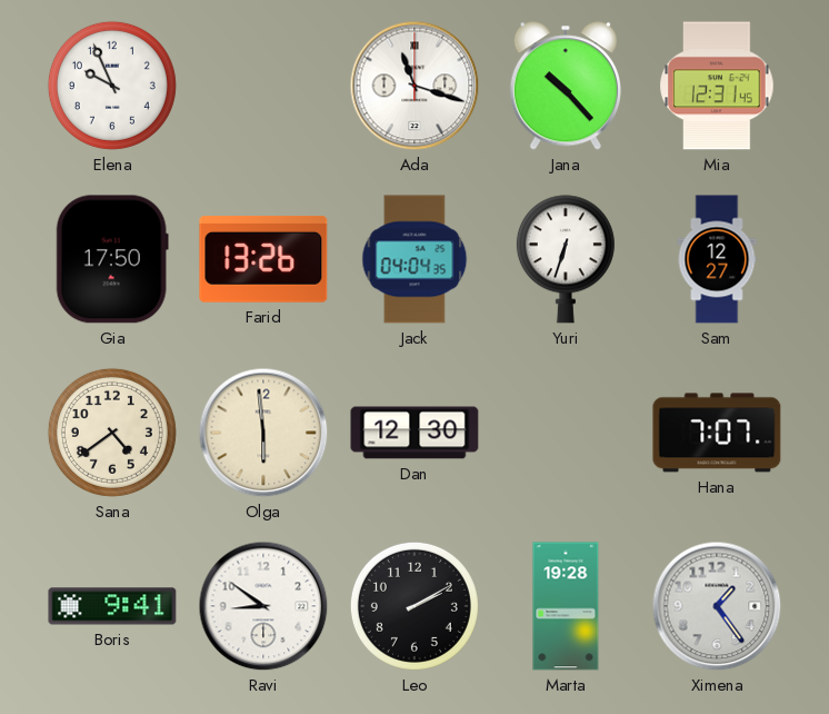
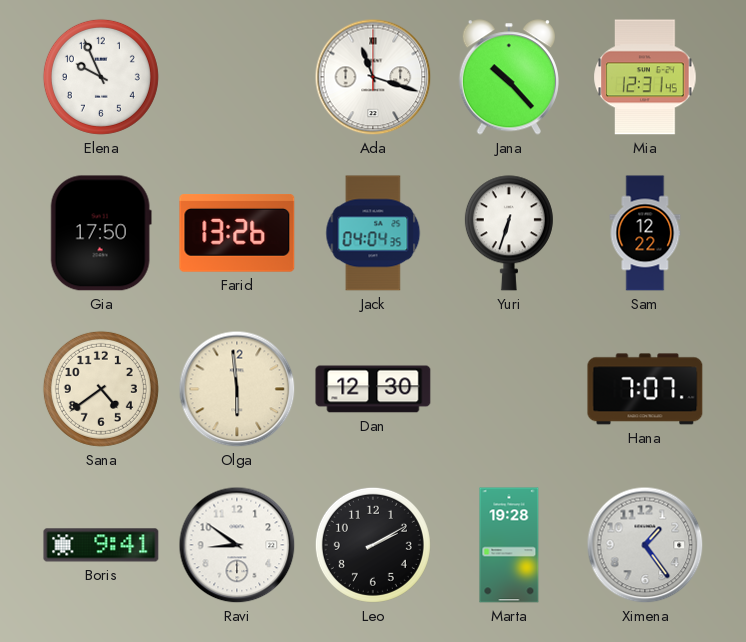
Sam: 12:27 -> 12:22 (645, 233)
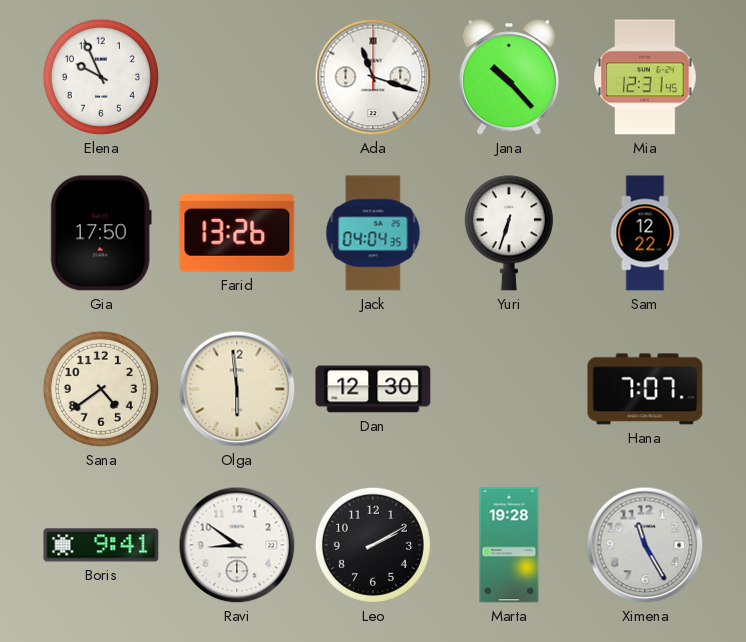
Ximena: 1:24 -> 11:25 (645, 545)
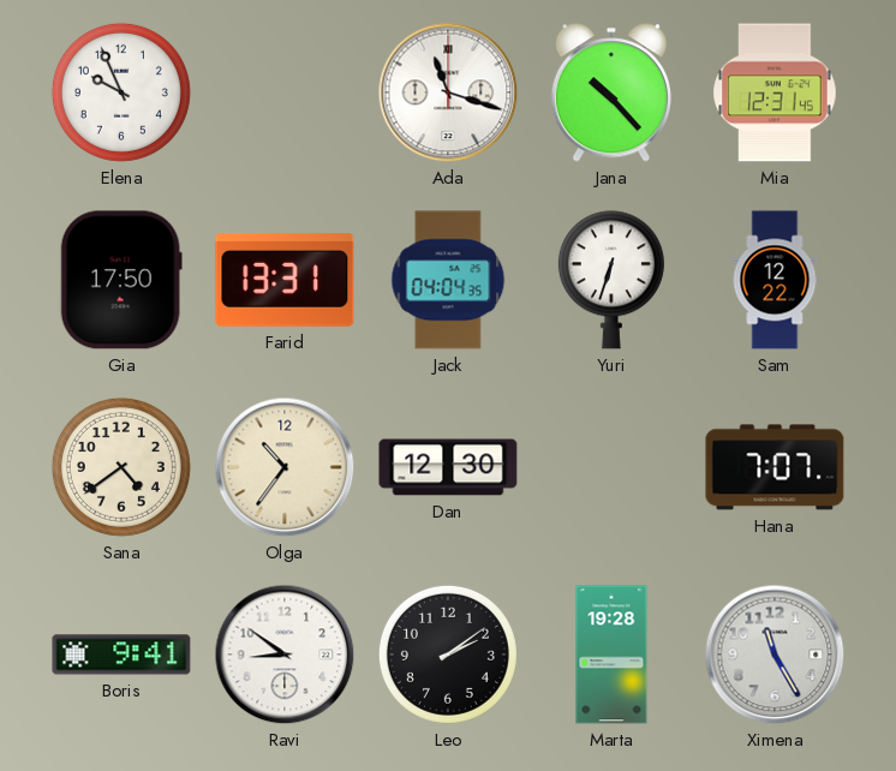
Farid: 13:26 -> 13:31 (285, 281)
Olga: 5:59 -> 10:36 (285, 467)
Leo: 2:10 -> 2:09 (448, 655)
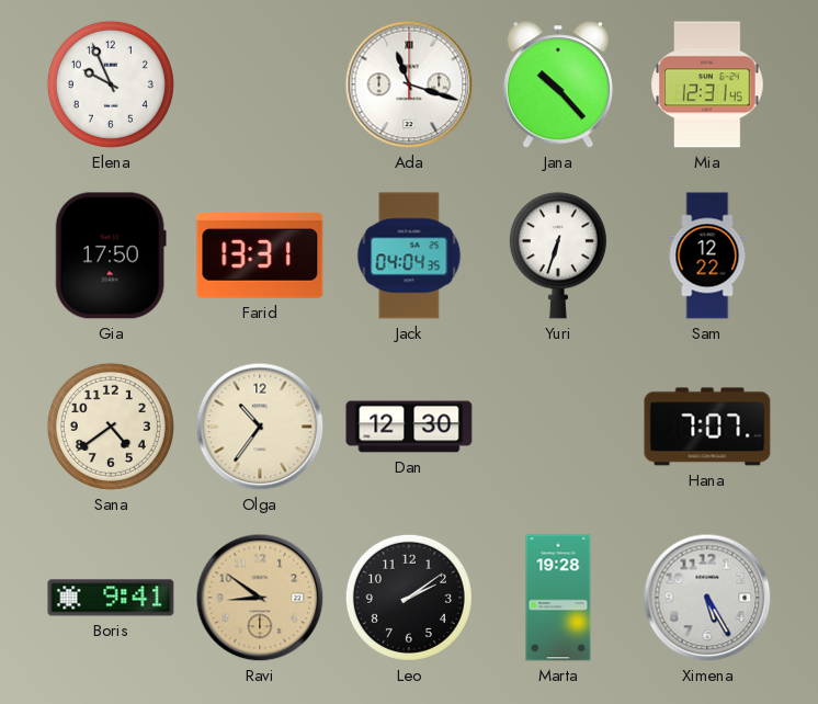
Ravi dial: white -> champagne (260, 598)
Ximena: 11:25 -> 5:25 (707, 598)
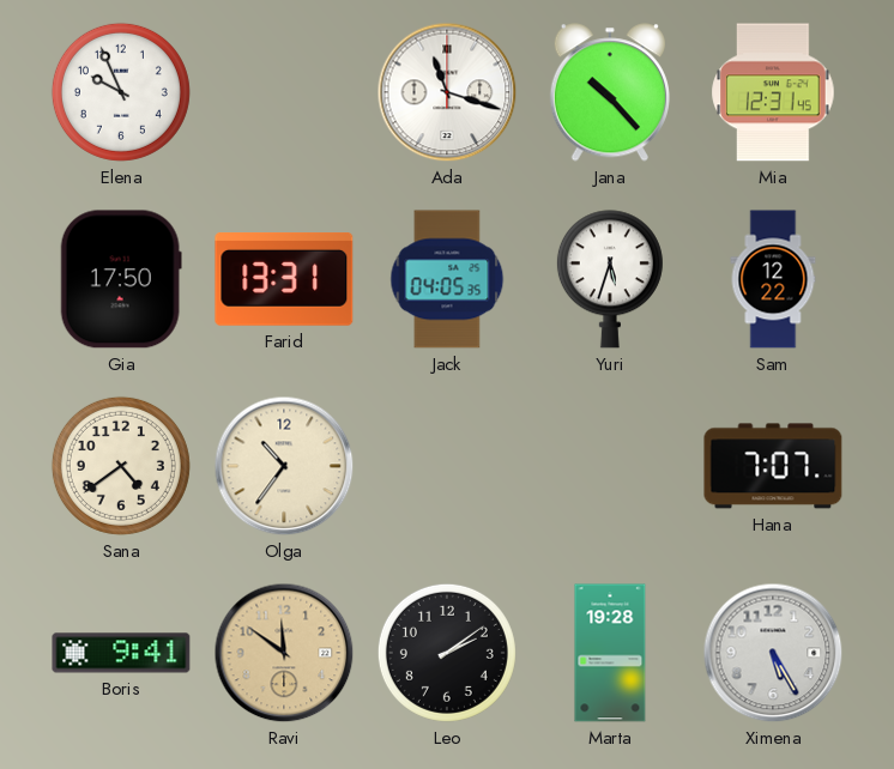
Jack: 04:04 -> 04:05 (447, 279)
Yuri: 6:33 -> 5:33 (610, 279)
Dan: 12:30 -> none (409, 427)
Ravi: 8:51 -> 11:51 (284, 653)
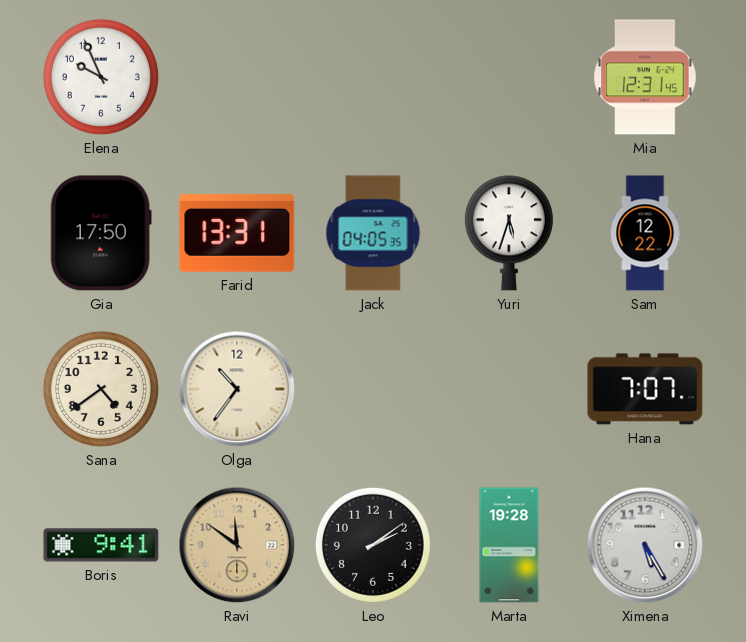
Ada: 11:18 -> none (447, 92)
Jana: 10:23 -> none (610, 92)
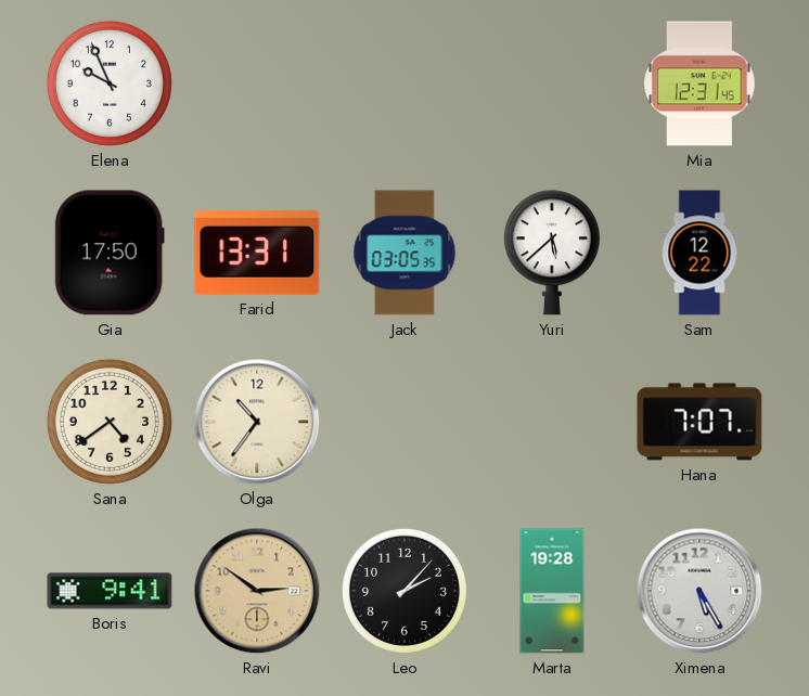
Jack: 04:05 -> 03:05 (404, 253)
Yuri: 5:33 -> 5:38 (552, 253)
Ravi: 11:51 -> 2:51 (257, 591)
Leo: 2:09 -> 2:07 (404, 591)
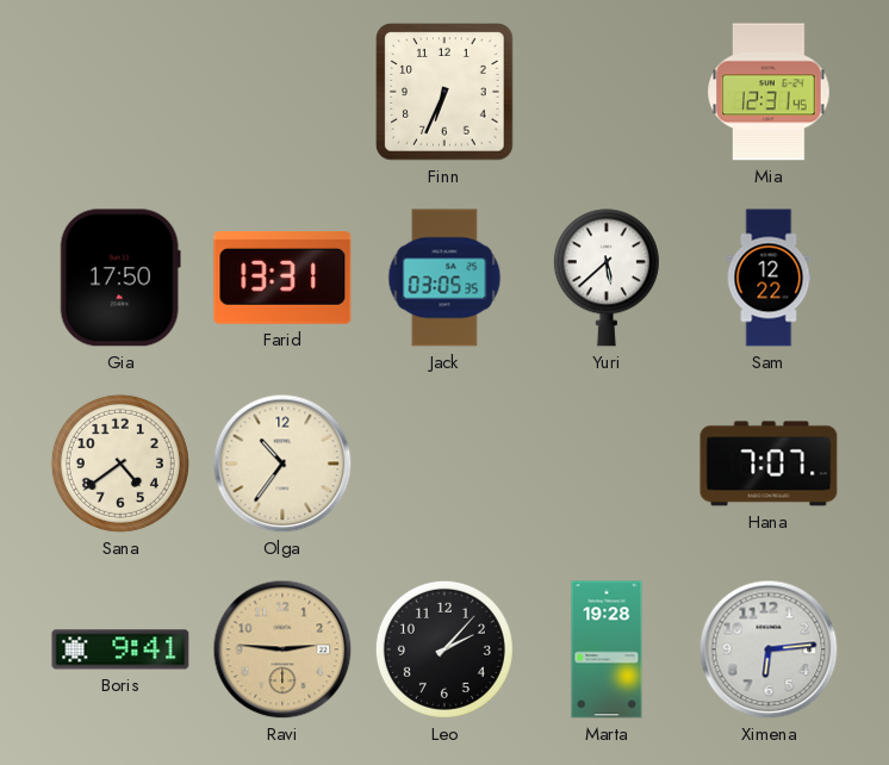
Elena: 9:56 -> none (110, 83)
Finn: none -> 6:34 (444, 92)
Ravi: 2:51 -> 2:46 (282, 649)
Ximena: 5:25 -> 6:14 (769, 649)
